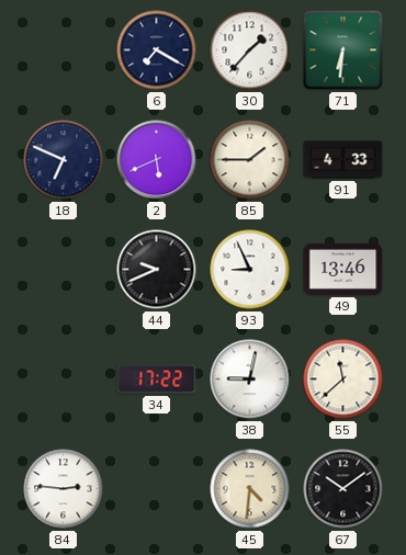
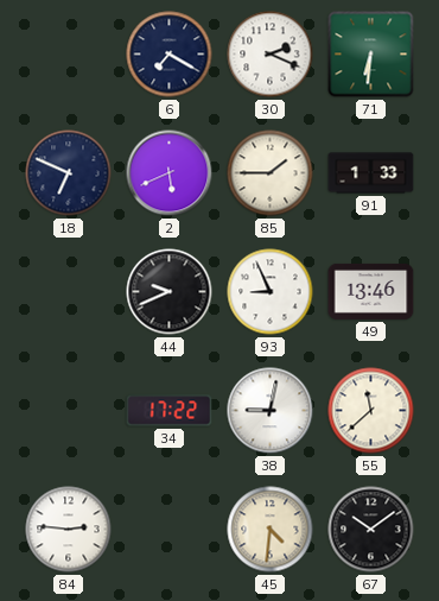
30: 1:37 -> 2:19 (271, 55)
91: 4:33 -> 1:33 (371, 173)
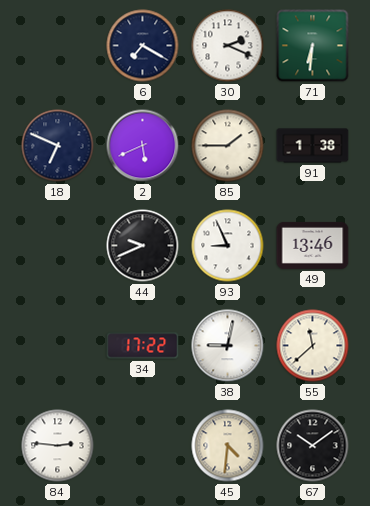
91: 1:33 -> 1:38 (313, 146)
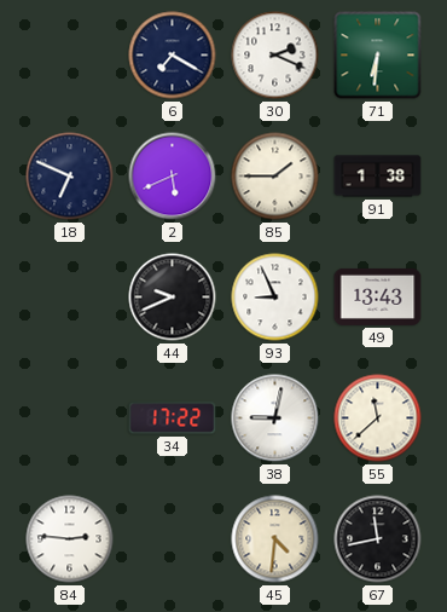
49: 13:46 -> 13:43 (378, 296)
67: 10:09 -> 11:43 (378, 539)
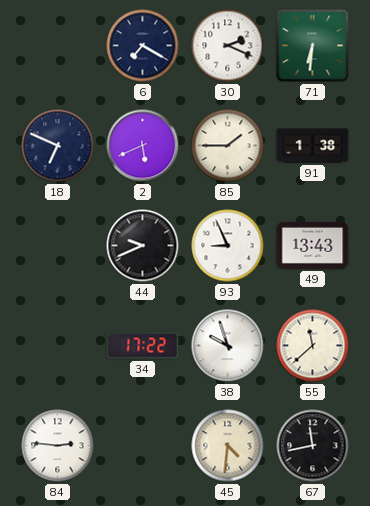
38: 9:02 -> 9:57 (228, 346)
